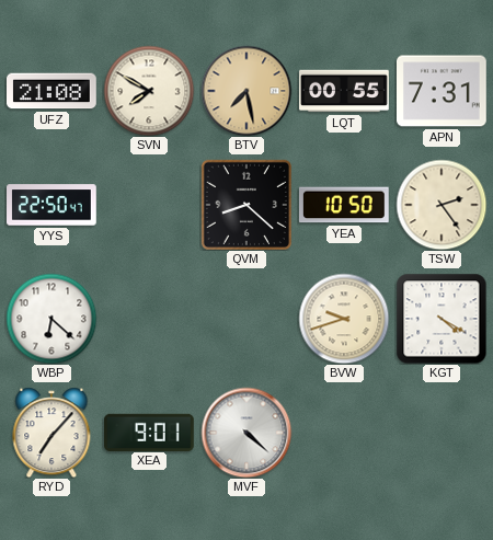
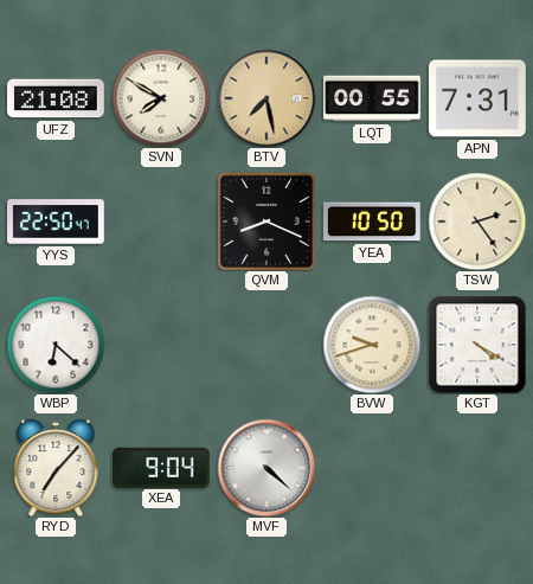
QVM: 8:22 -> 8:19 (266, 222)
XEA: 9:01 -> 9:04 (162, 467)
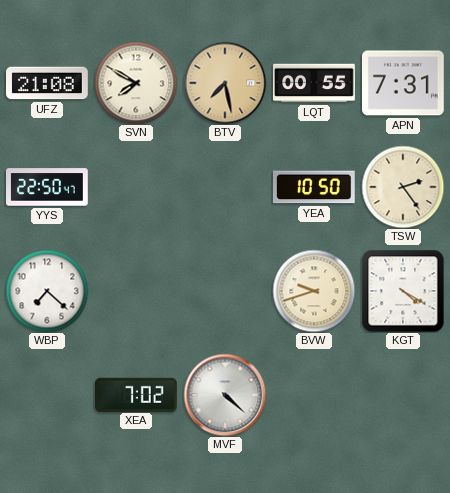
QVM: 8:19 -> none (266, 222)
WBP: 6:22 -> 7:22 (47, 291)
RYD: 7:07 -> none (56, 468)
XEA: 9:04 -> 7:02 (137, 394)
